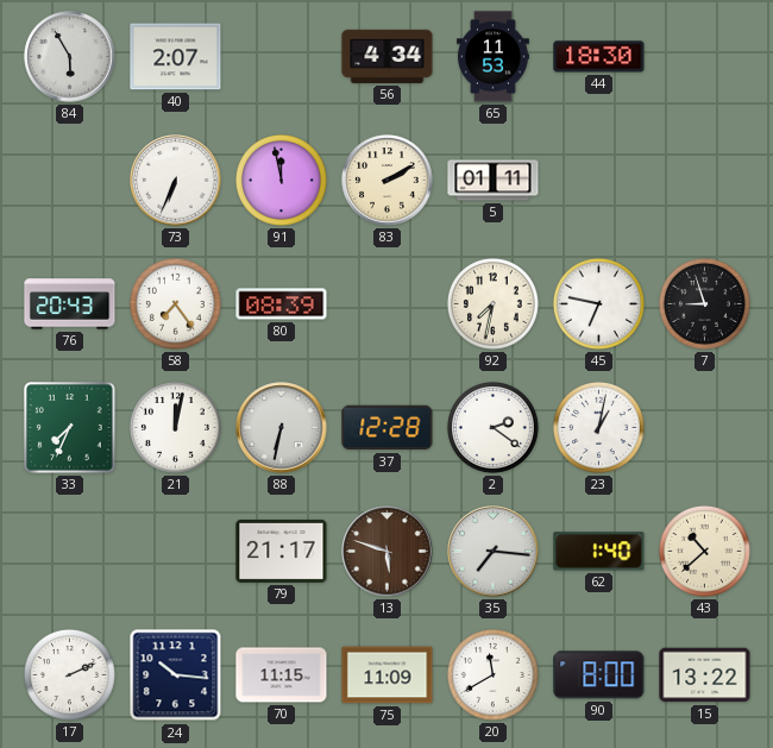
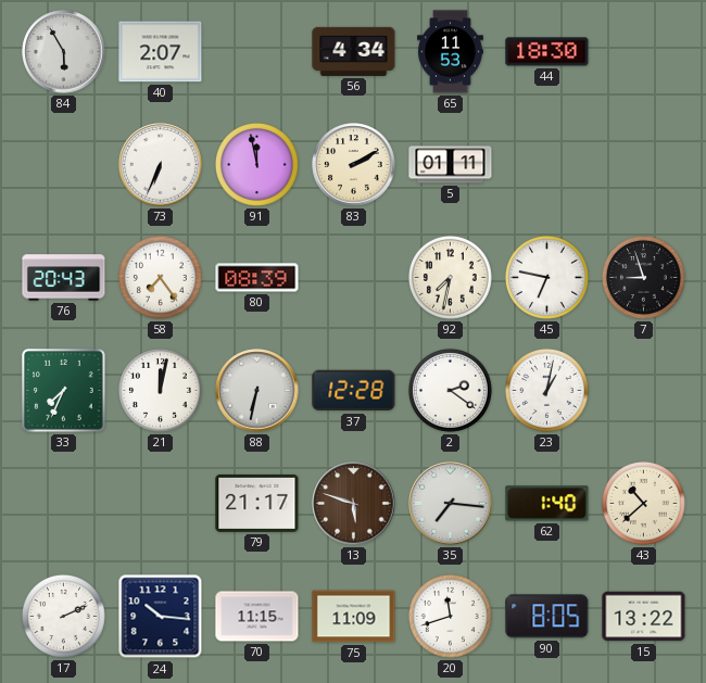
20: 11:40 -> 11:42 (450, 616)
90: 8:00 -> 8:05 (547, 617)
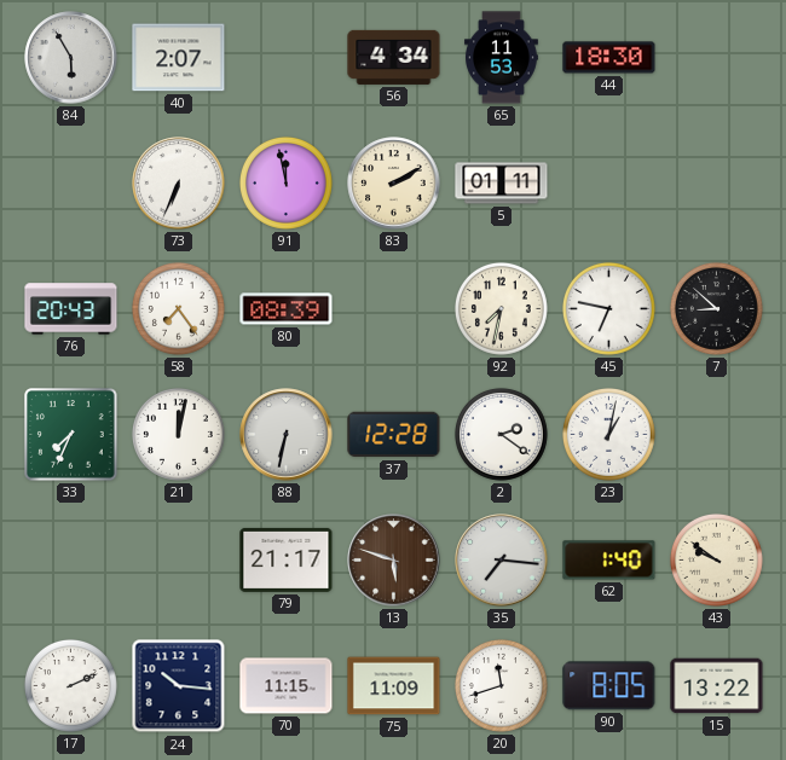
7: 8:57 -> 8:52 (716, 308)
43: 10:38 -> 9:51 (716, 559)
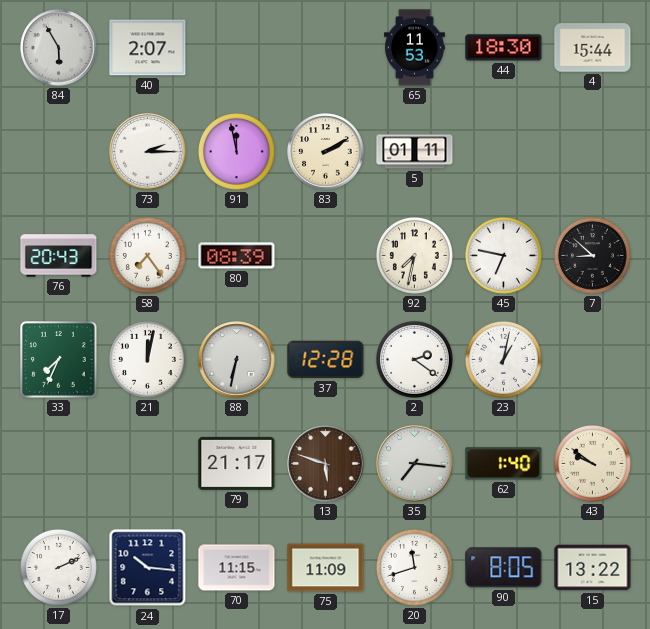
56: 4:34 -> none (394, 57)
4: none -> 15:44 (593, 48)
73: 6:34 -> 2:15 (148, 152)
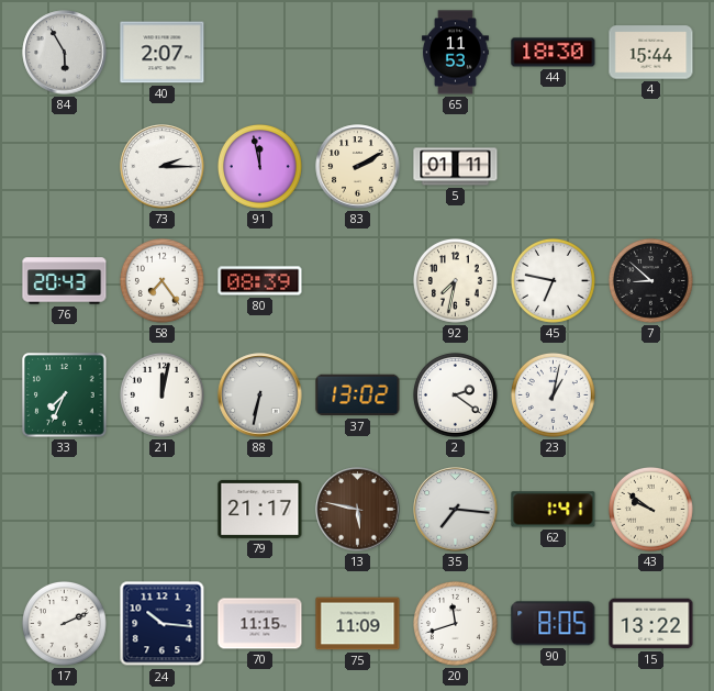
37: 12:28 -> 13:02 (358, 395)
13: 5:48 -> 5:47 (358, 510)
62: 1:40 -> 1:41 (554, 510)
